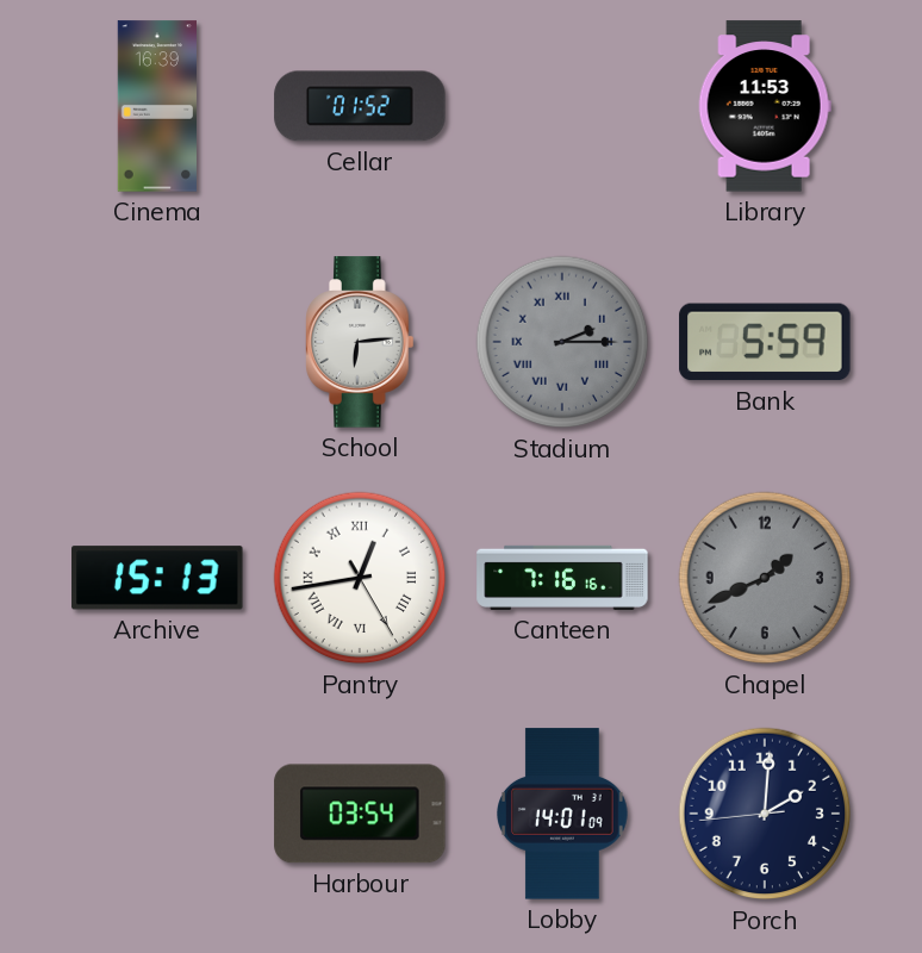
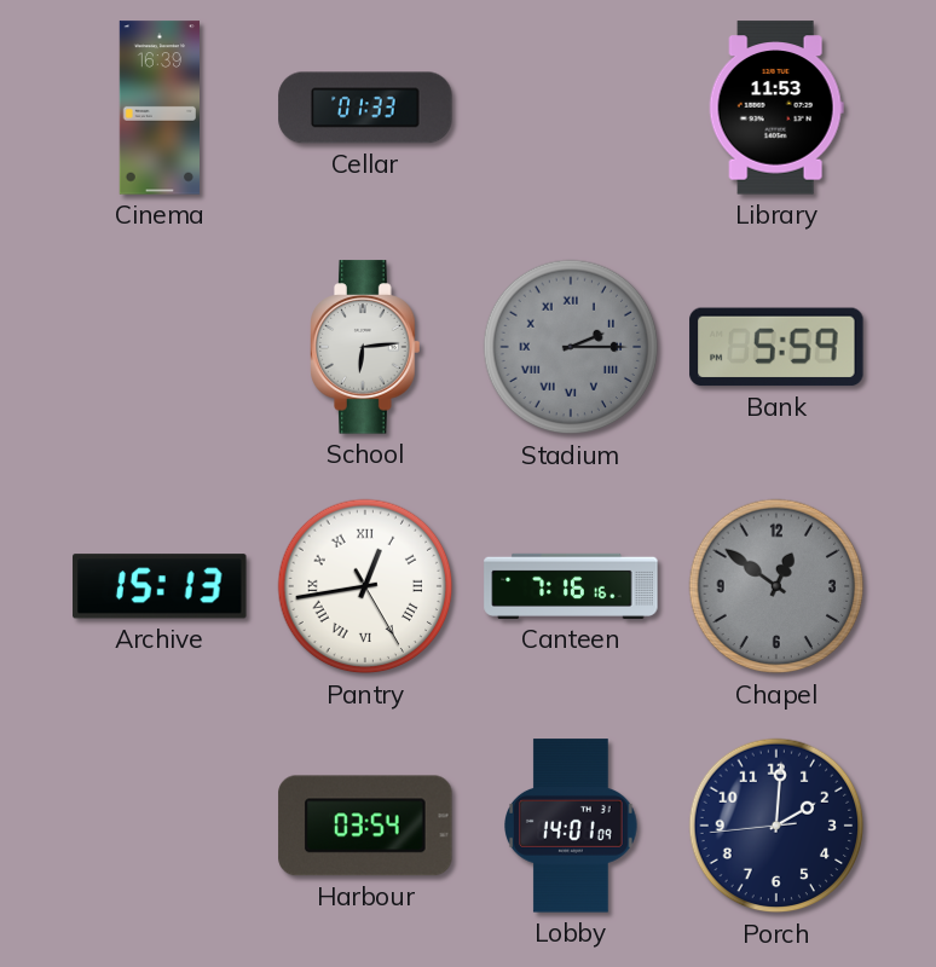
Cellar: 01:52 -> 01:33 (365, 108)
Chapel: 1:41 -> 12:51 (776, 586)
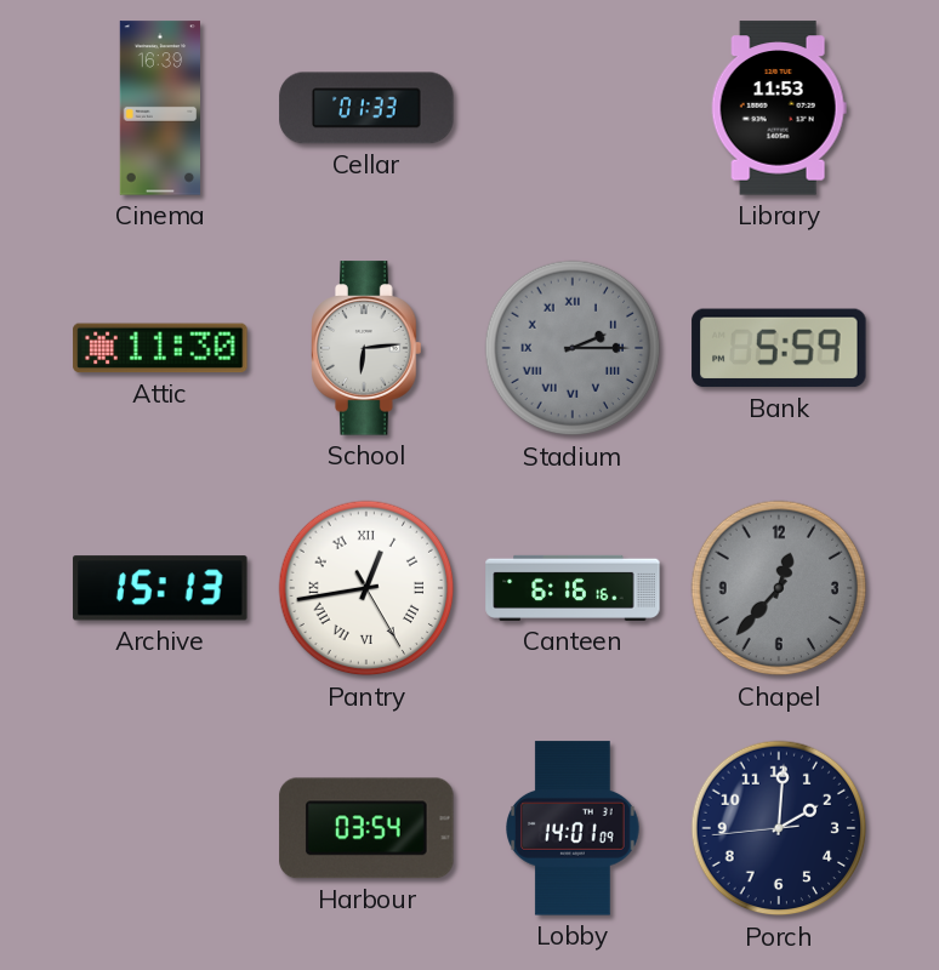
Attic: none -> 11:30 (160, 348)
Canteen: 7:16 -> 6:16 (573, 588)
Chapel: 12:51 -> 12:37 (779, 588)
